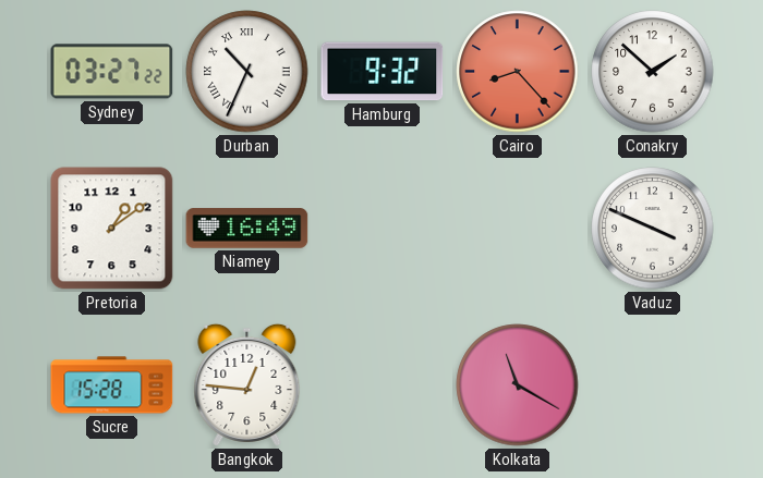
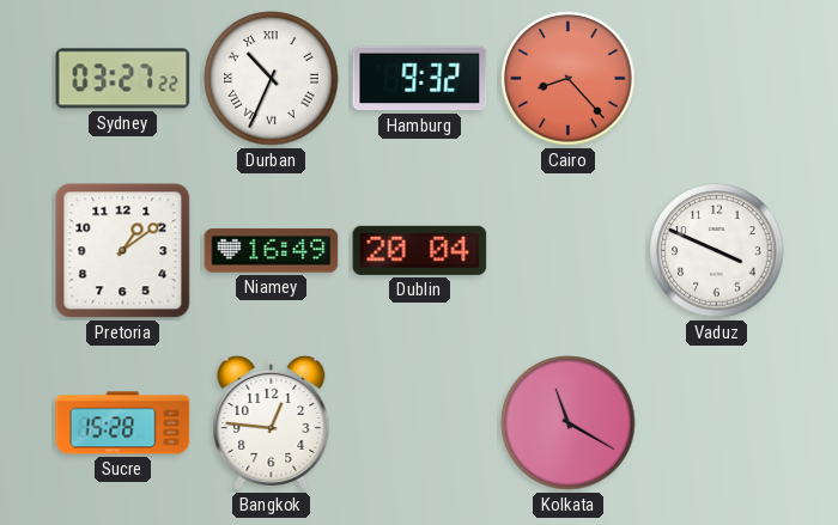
Conakry: 1:52 -> none (653, 72)
Dublin: none -> 20:04 (420, 250)
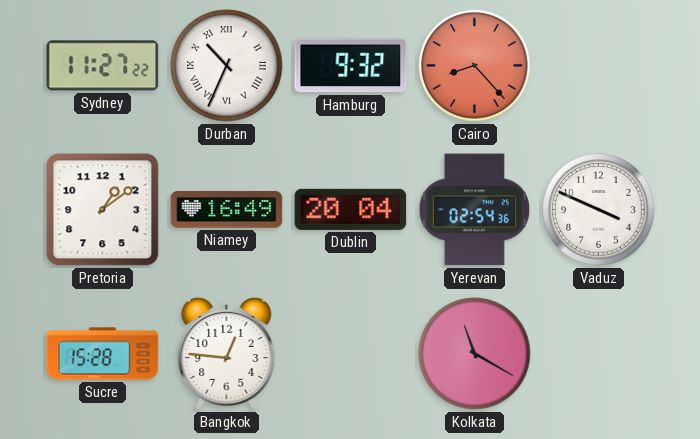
Sydney: 03:27 -> 11:27 (103, 66)
Yerevan: none -> 02:54 (474, 210)
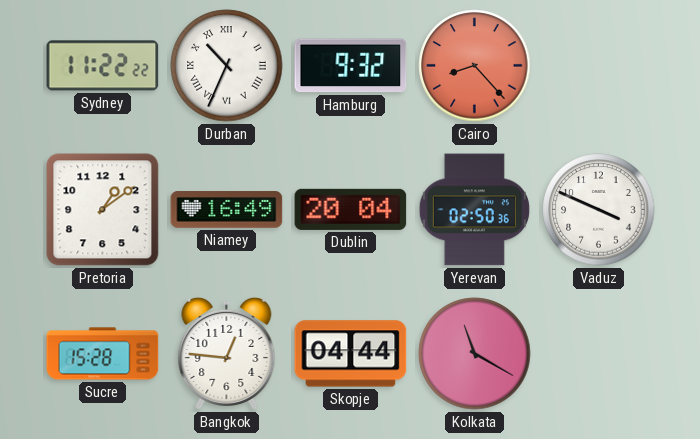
Sydney: 11:27 -> 11:22 (103, 66)
Yerevan: 02:54 -> 02:50 (474, 210)
Skopje: none -> 04:44 (351, 354)
